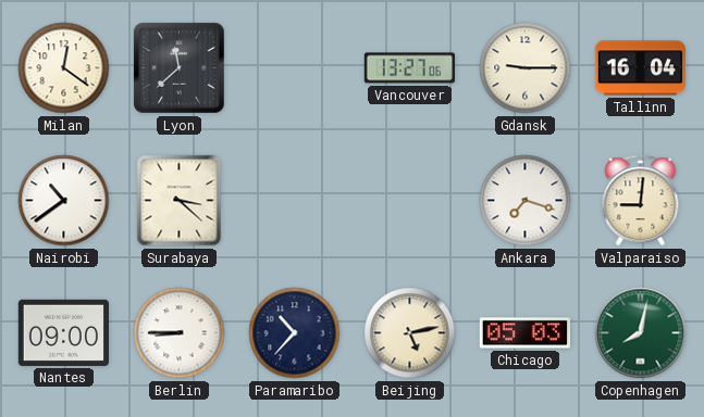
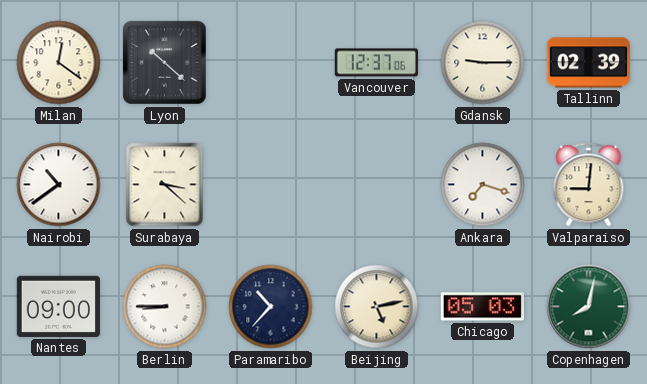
Lyon: 11:38 -> 10:22 (165, 63)
Vancouver: 13:27 -> 12:37 (376, 63)
Tallinn: 16:04 -> 02:39 (588, 63)
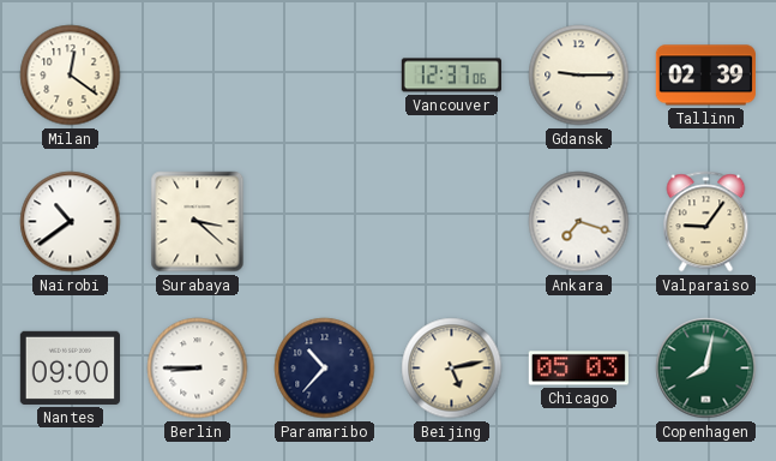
Lyon: 10:22 -> none (165, 63)
Valparaiso: 9:01 -> 9:06 (706, 222)
